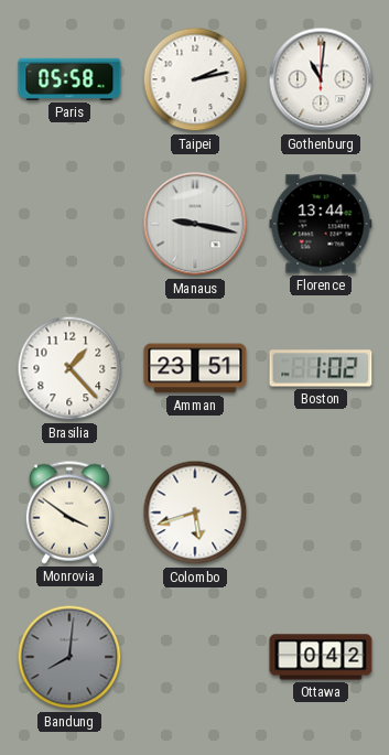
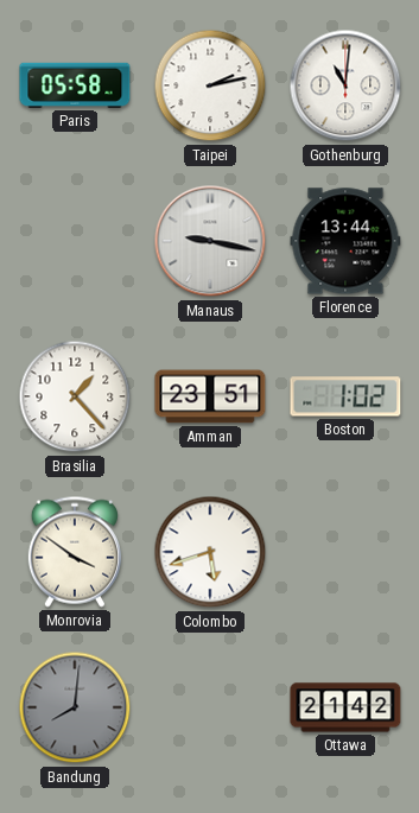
Ottawa: 0:42 -> 21:42 (345, 707)
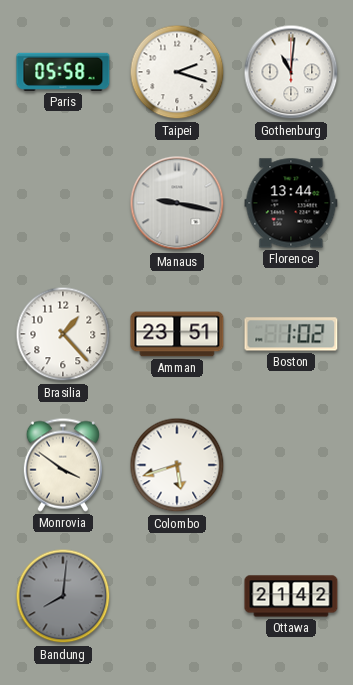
Taipei: 2:13 -> 2:18 (177, 72)
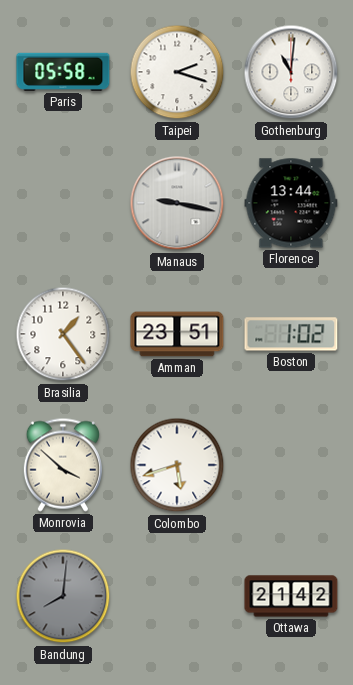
Brasilia: 1:23 -> 1:24 (63, 334)
Monrovia: 3:51 -> 3:52 (63, 465)
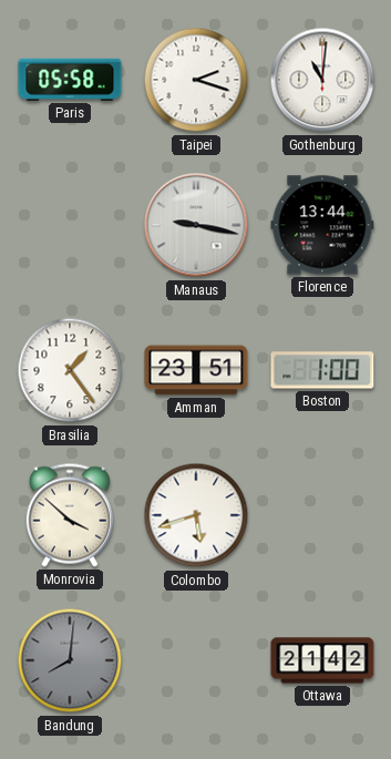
Boston: 1:02 -> 1:00 (322, 370)
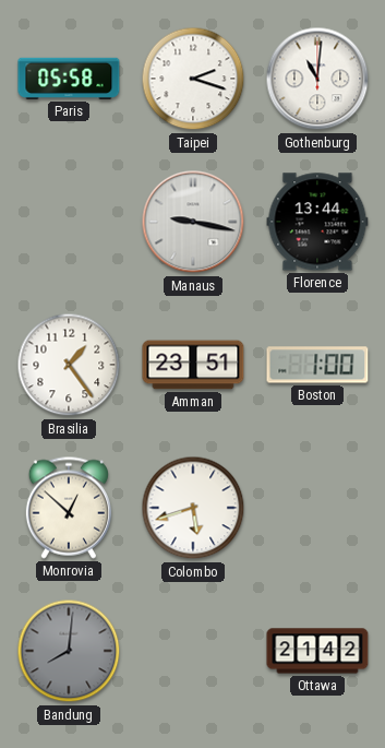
Monrovia: 3:52 -> 12:52 (69, 508)
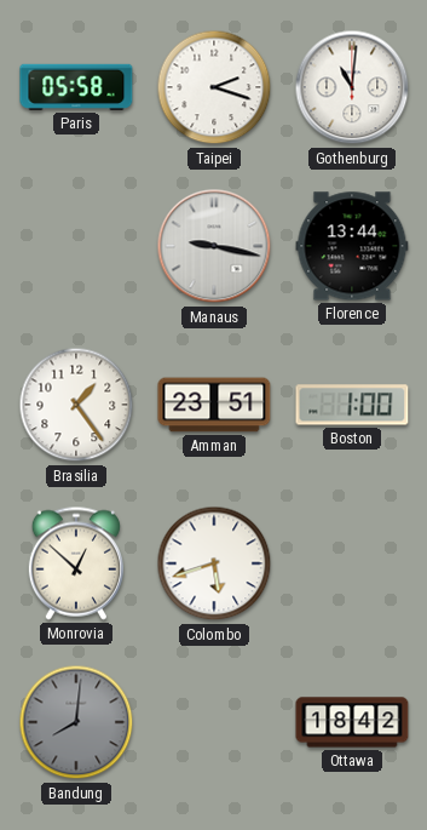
Ottawa: 21:42 -> 18:42 (352, 722)
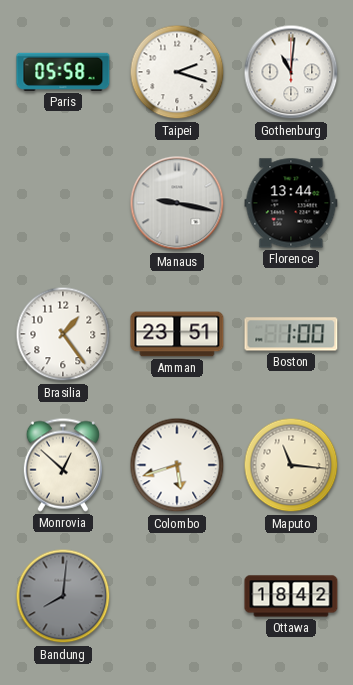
Maputo: none -> 11:16 (291, 465)
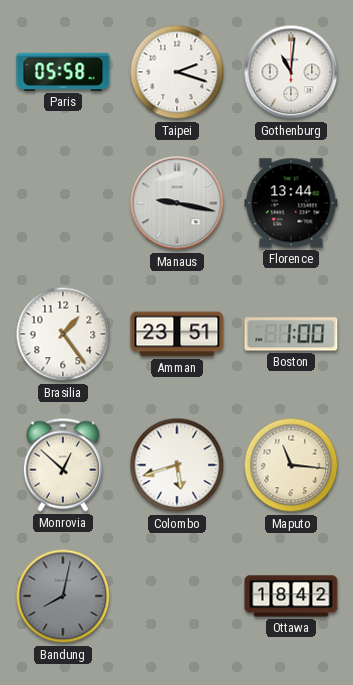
Bandung: 8:01 -> 8:02 (63, 596)
